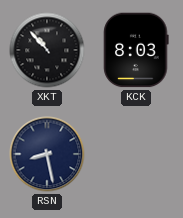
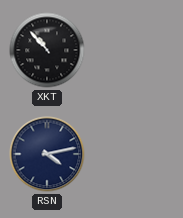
KCK: 8:03 -> none (136, 50)
RSN: 8:28 -> 4:13 (47, 154)
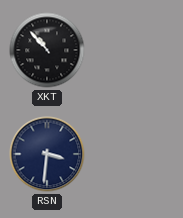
RSN: 4:13 -> 3:31 (47, 154)
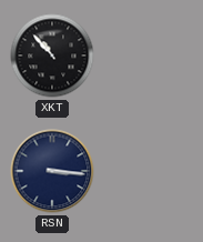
RSN: 3:31 -> 3:16 (52, 171)
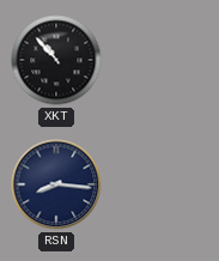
RSN: 3:16 -> 8:16 (56, 184)
